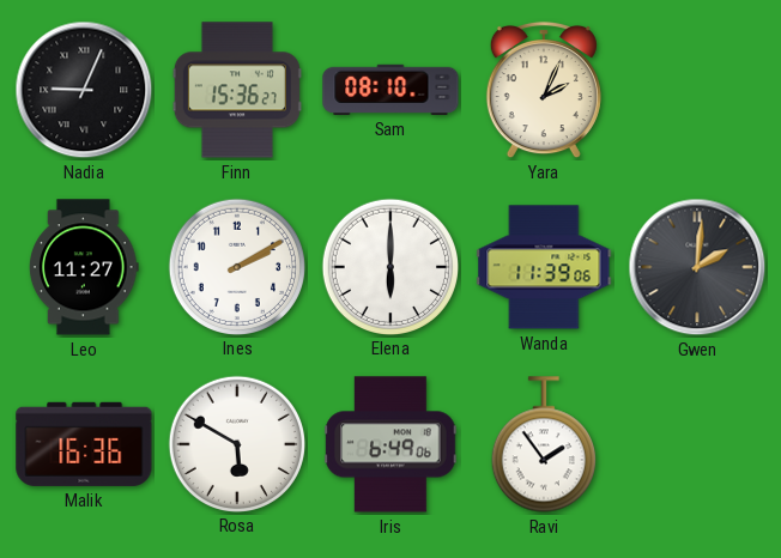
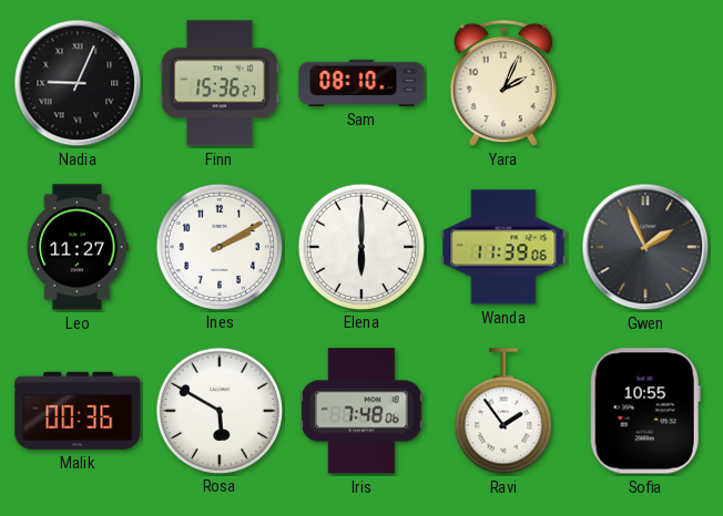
Gwen: 2:01 -> 1:56 (645, 247)
Malik: 16:36 -> 00:36 (78, 411)
Iris: 6:49 -> 7:48 (361, 411)
Sofia: none -> 10:55 (645, 411)
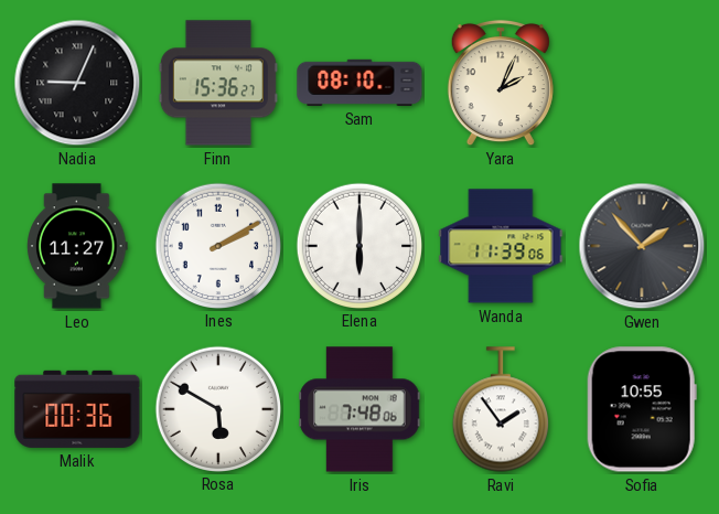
Gwen: 1:56 -> 1:53 (642, 246)
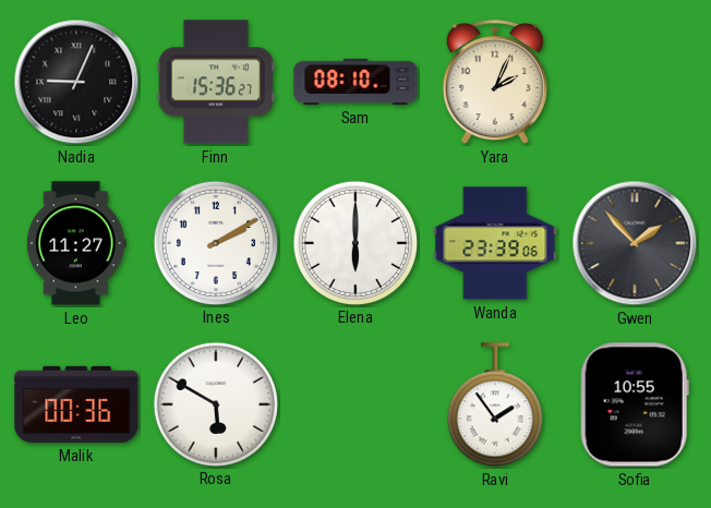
Wanda: 11:39 -> 23:39 (495, 243)
Iris: 7:48 -> none (359, 409)
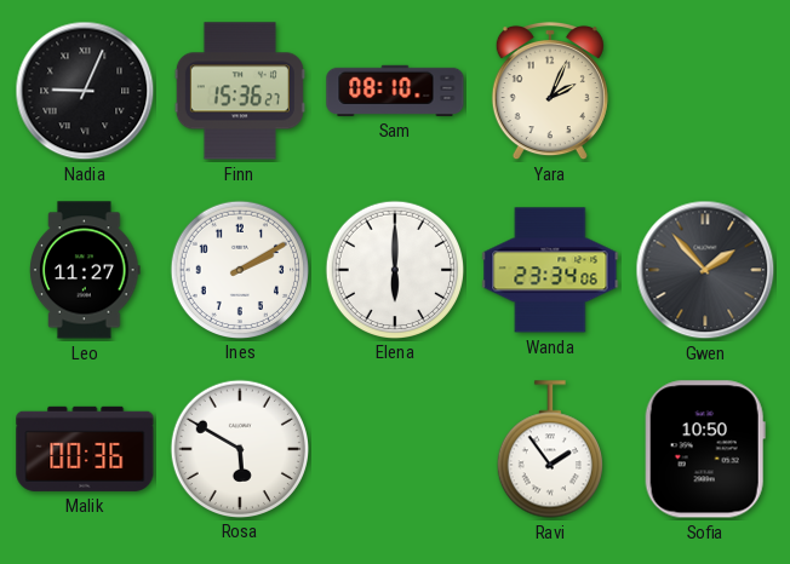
Wanda: 23:39 -> 23:34 (550, 270)
Sofia: 10:55 -> 10:50 (705, 449)
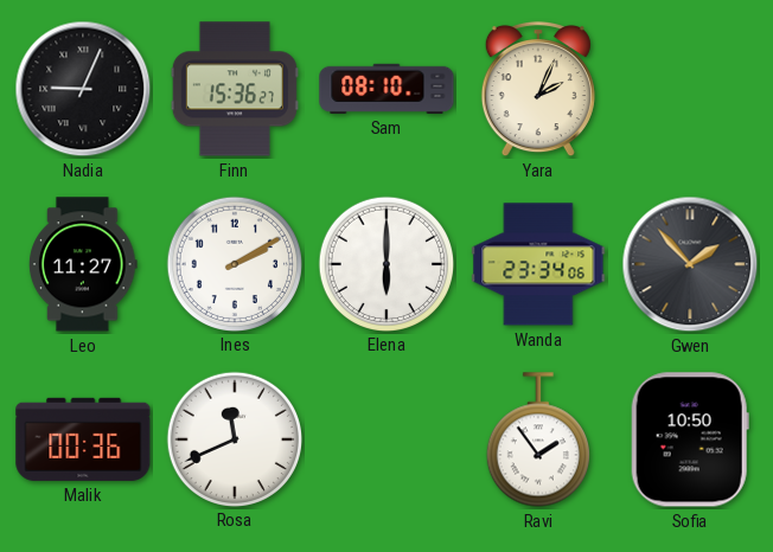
Rosa: 5:50 -> 11:41 (234, 438)
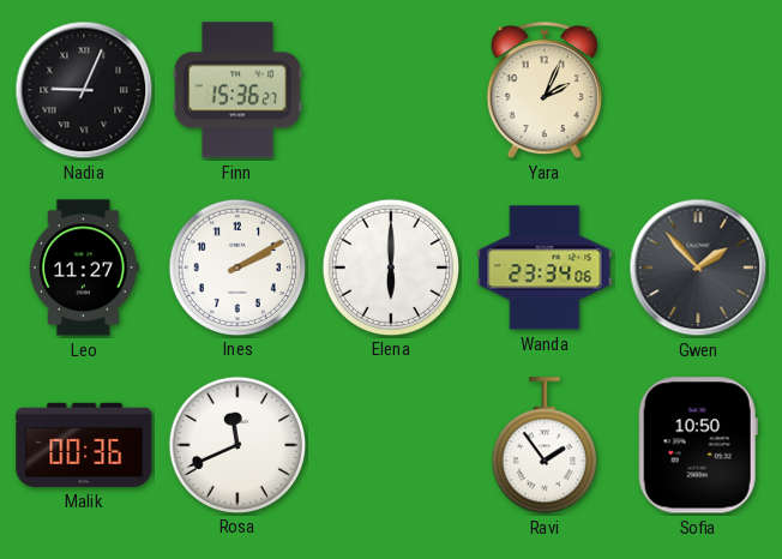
Sam: 08:10 -> none (386, 89)
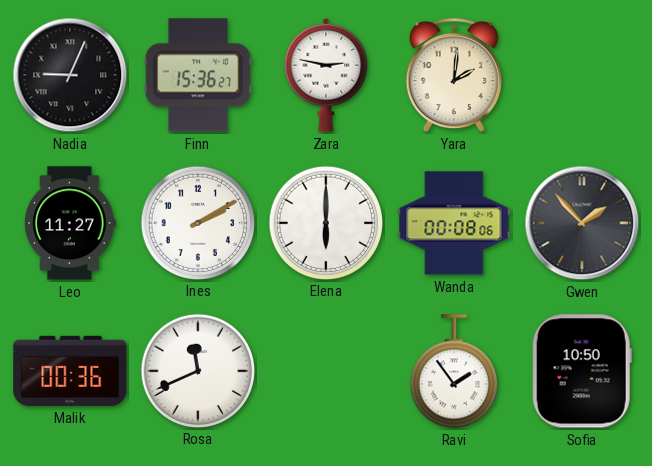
Zara: none -> 2:47 (326, 75)
Yara: 2:04 -> 2:01 (454, 75)
Wanda: 23:34 -> 00:08 (454, 223)
